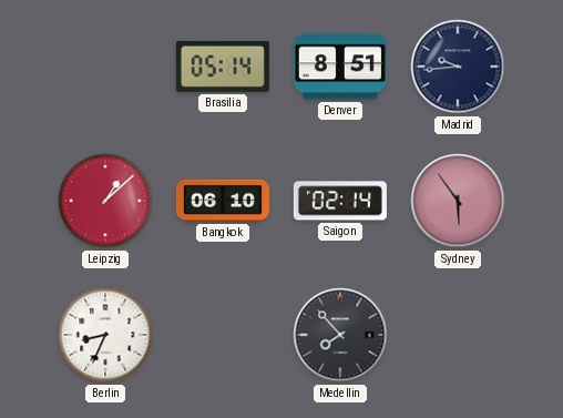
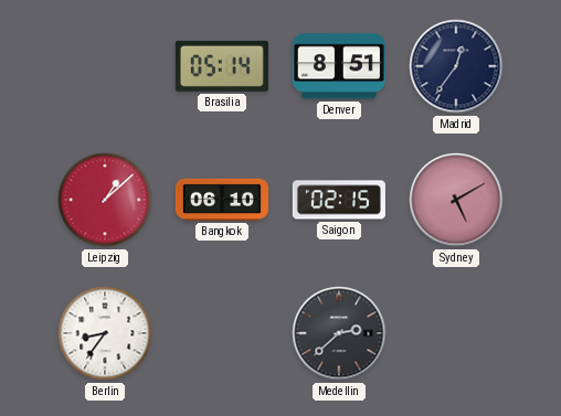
Madrid: 9:44 -> 12:36 (456, 66)
Saigon: 02:14 -> 02:15 (339, 200)
Sydney: 5:54 -> 5:10 (456, 200)
Berlin: 8:34 -> 8:36 (105, 333)
Medellin: 7:53 -> 2:38 (339, 333)
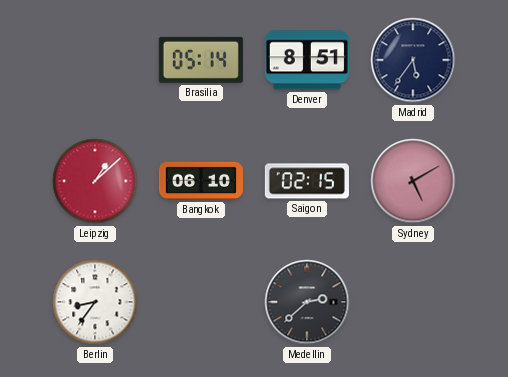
Madrid: 12:36 -> 5:36 (413, 60)
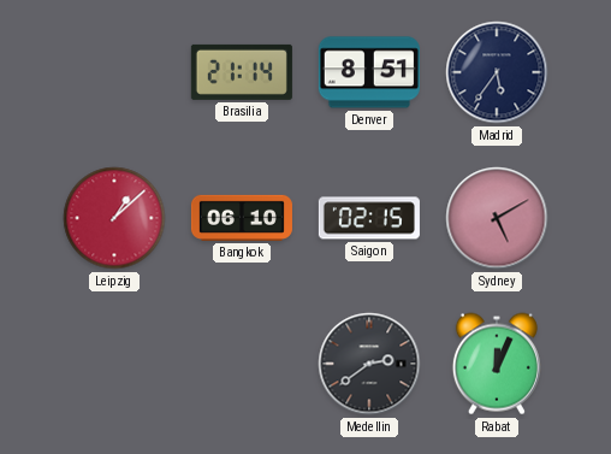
Brasilia: 05:14 -> 21:14 (242, 72)
Berlin: 8:36 -> none (95, 302)
Medellin: 2:38 -> 2:39 (369, 364)
Rabat: none -> 12:04 (497, 364)
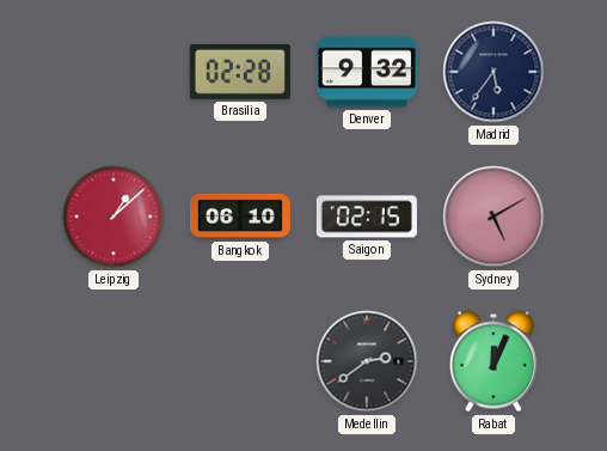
Brasilia: 21:14 -> 02:28 (240, 72)
Denver: 8:51 -> 9:32 (367, 72)
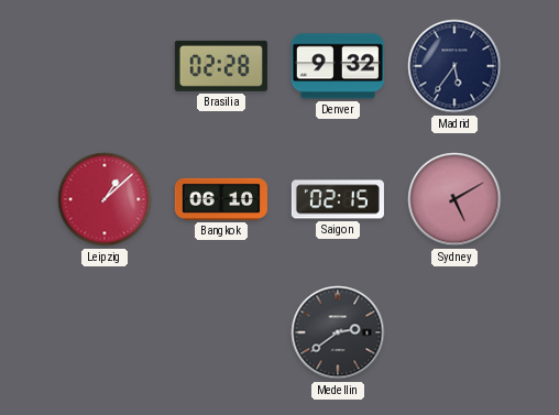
Rabat: 12:04 -> none (493, 361)
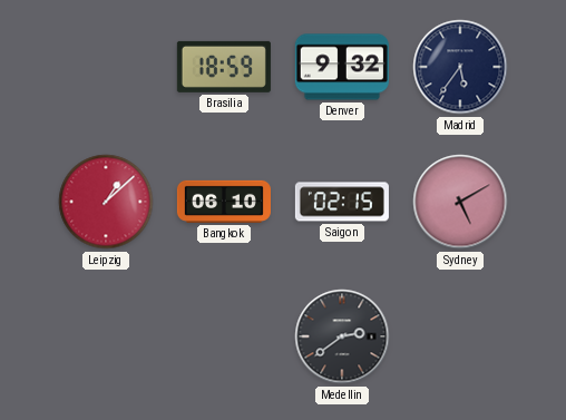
Brasilia: 02:28 -> 18:59 (224, 67)
